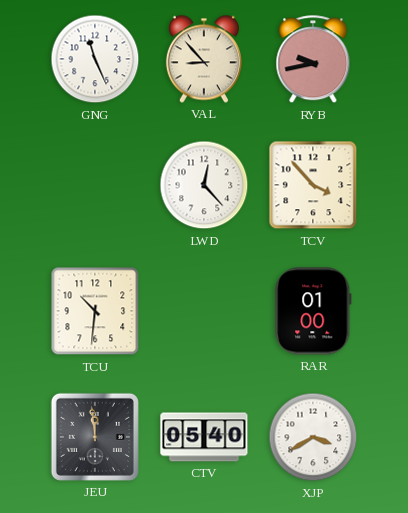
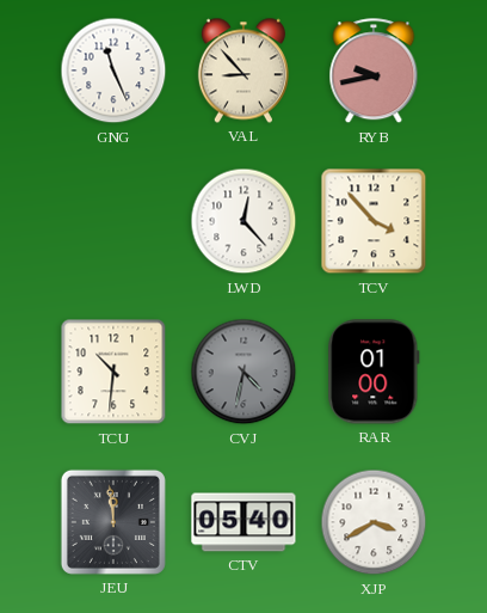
CVJ: none -> 4:32 (243, 372)
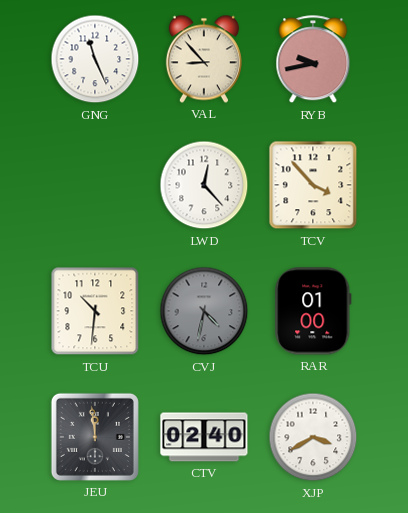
CTV: 05:40 -> 02:40 (204, 437)
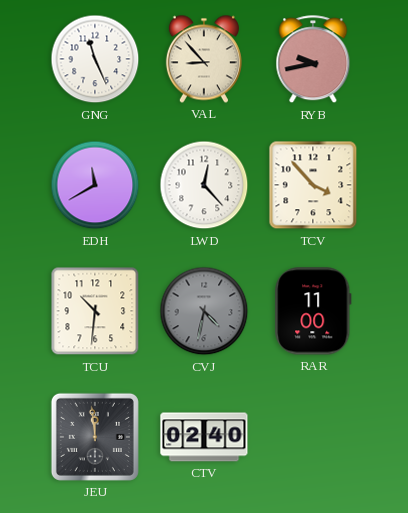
EDH: none -> 11:40 (95, 185)
RAR: 01:00 -> 11:00 (313, 311)
XJP: 3:40 -> none (313, 437)
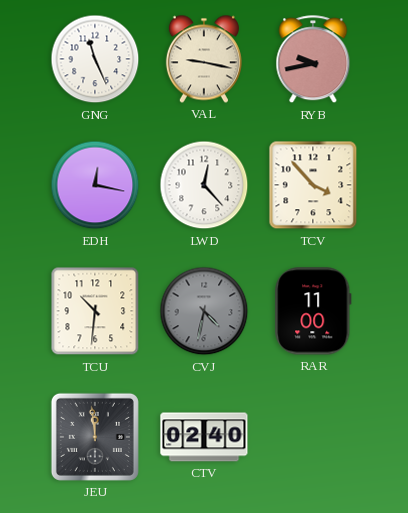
VAL: 8:53 -> 9:17 (204, 59)
EDH: 11:40 -> 12:17 (95, 185)
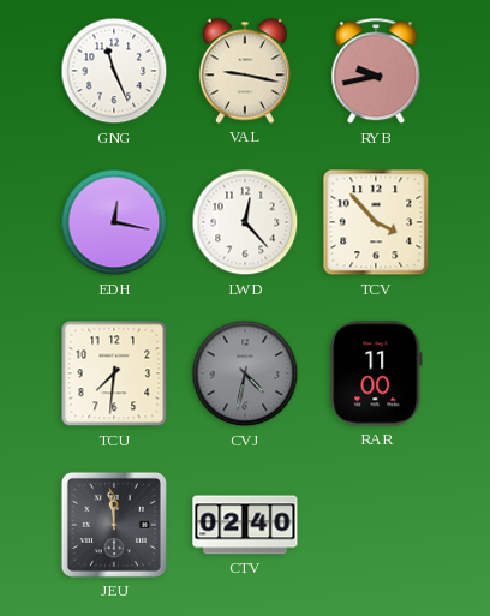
TCU: 10:31 -> 7:31 (114, 373)
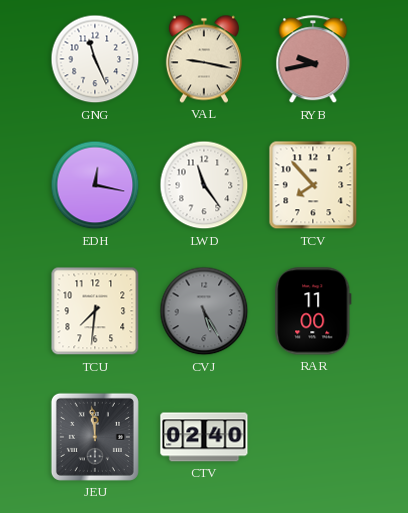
LWD: 12:23 -> 11:24 (204, 185)
TCV: 3:53 -> 7:53 (313, 185)
CVJ: 4:32 -> 5:25 (204, 311)
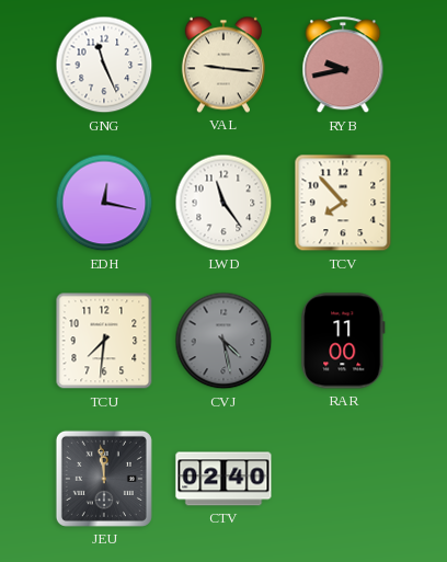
VAL: 9:17 -> 9:16 (224, 65)
CVJ: 5:25 -> 4:28 (224, 341)
